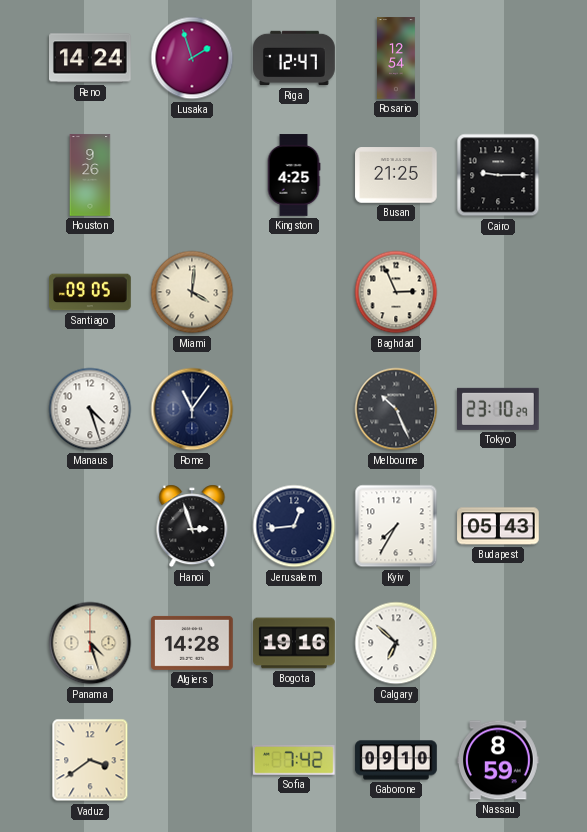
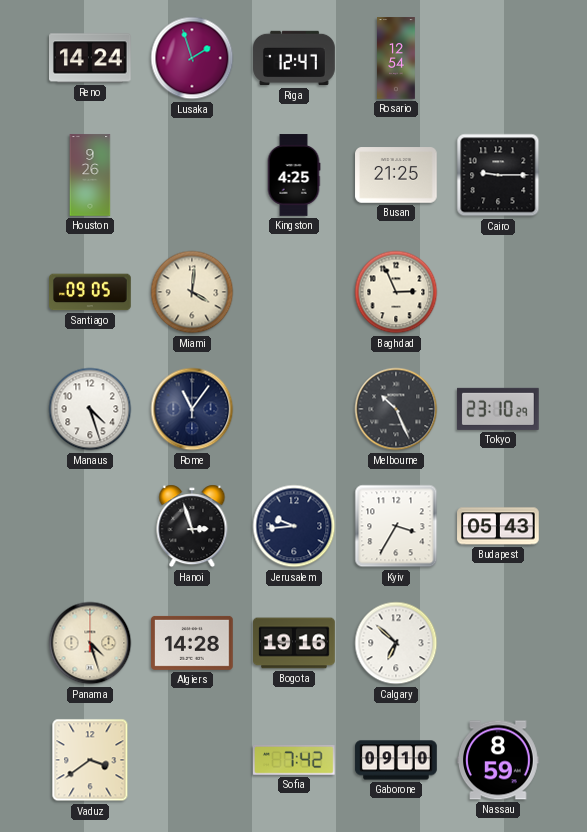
Jerusalem: 12:44 -> 9:44 (294, 526)
Kyiv: 7:35 -> 3:35 (396, 526)
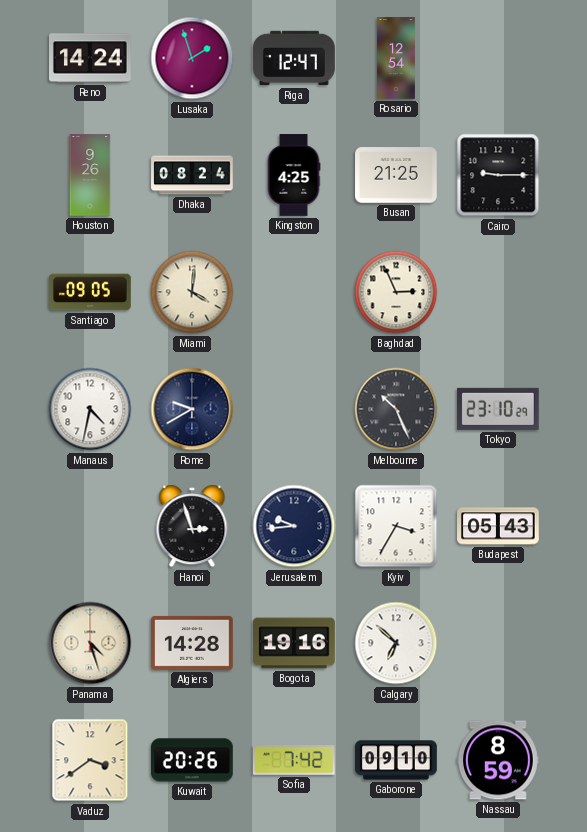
Dhaka: none -> 08:24 (192, 175)
Manaus: 4:27 -> 4:32 (90, 409)
Rome: 11:06 -> 9:40 (192, 409)
Kuwait: none -> 20:26 (193, 760)
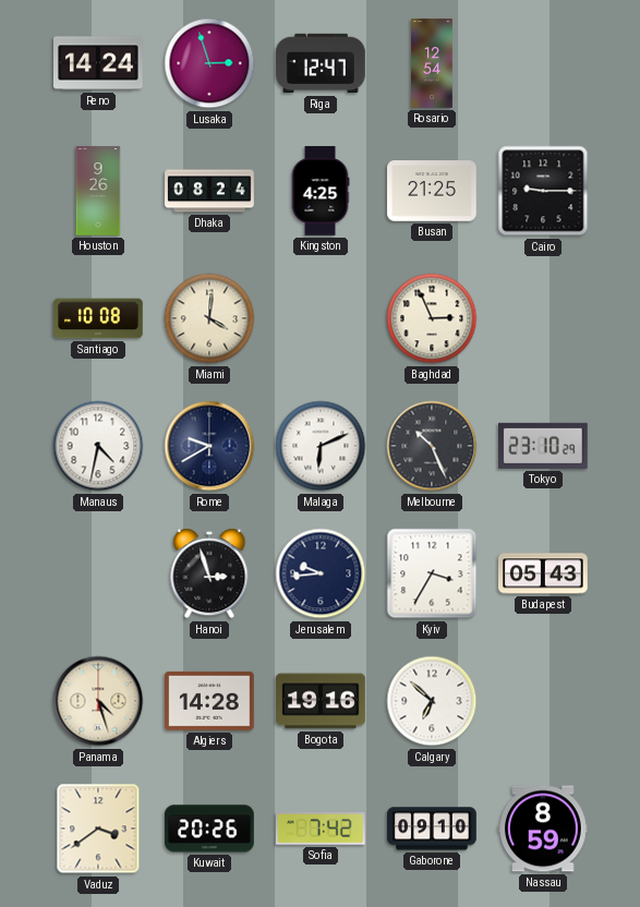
Lusaka: 1:57 -> 2:57 (209, 63)
Santiago: 09:05 -> 10:08 (98, 318)
Malaga: none -> 6:11 (321, 446)
